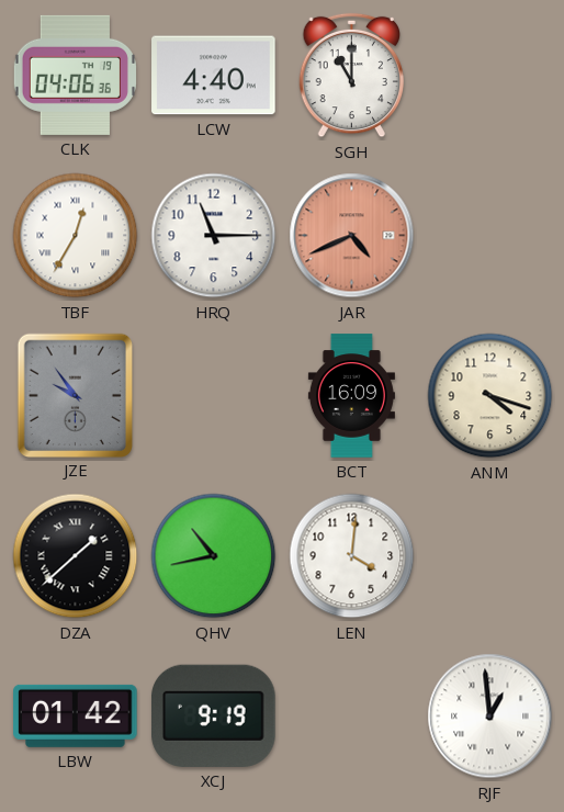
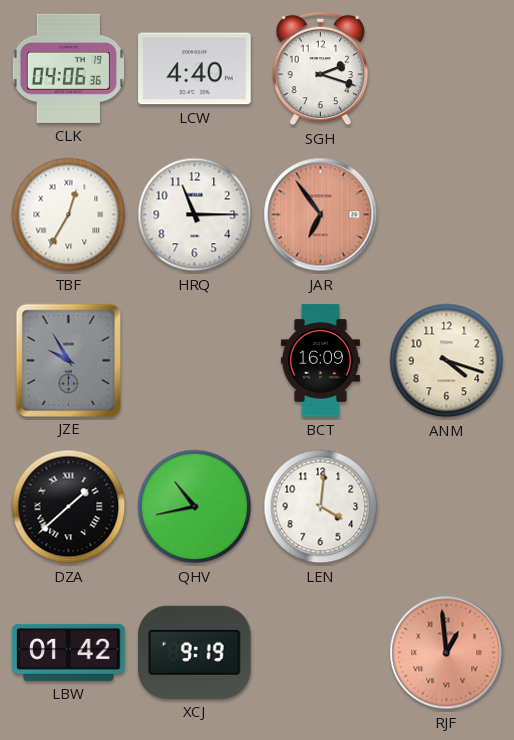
SGH: 11:00 -> 2:18 (321, 69)
JAR: 4:41 -> 6:54 (321, 215)
JZE: 9:54 -> 9:55 (68, 360)
RJF dial: white -> salmon (447, 653)
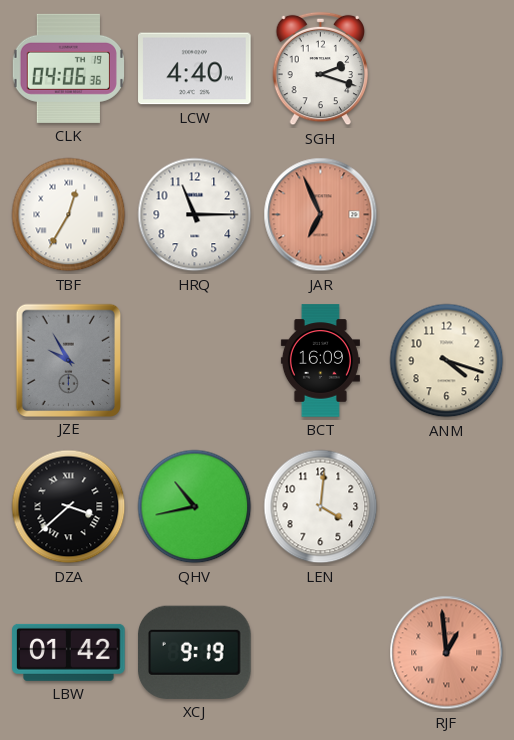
JAR: 6:54 -> 6:56 (321, 215)
DZA: 1:38 -> 3:38 (69, 507)
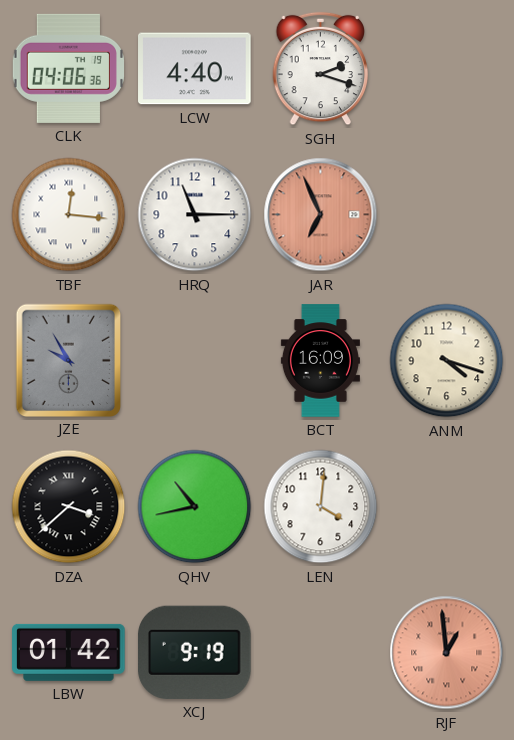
TBF: 12:35 -> 12:16 (69, 215)
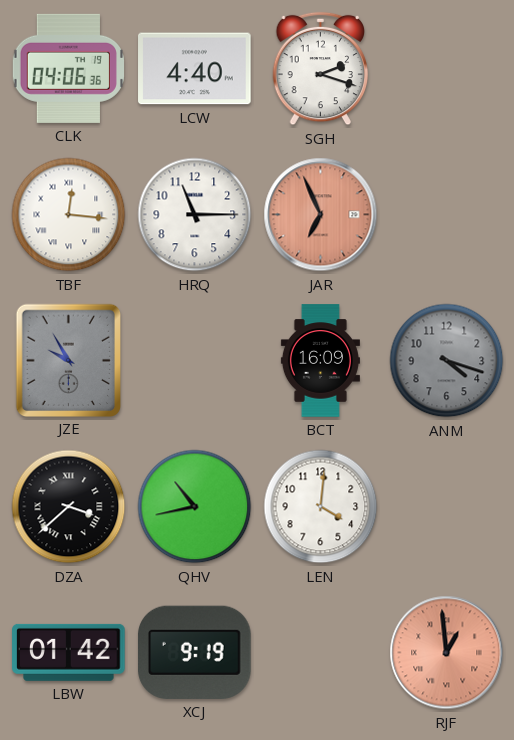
ANM dial: cream -> grey (447, 361)
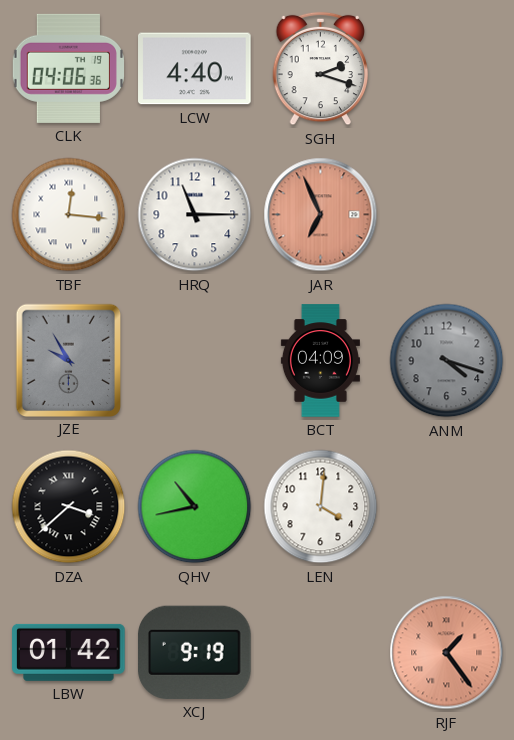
BCT: 16:09 -> 04:09 (320, 361)
RJF: 12:59 -> 1:24 (447, 653)
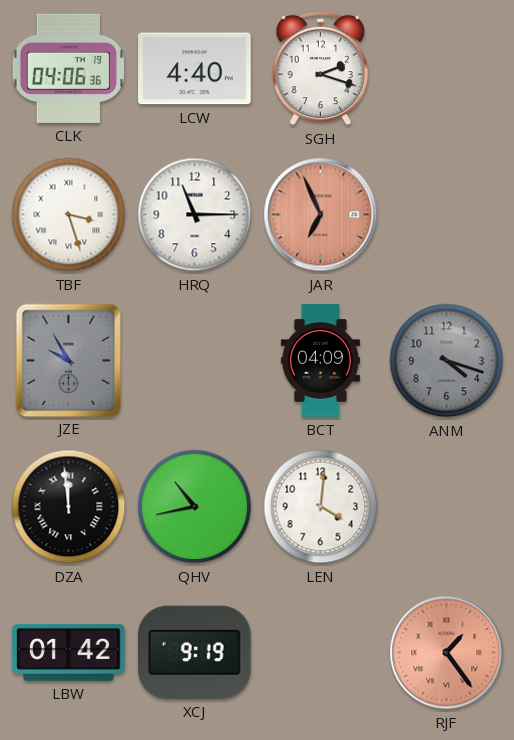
TBF: 12:16 -> 3:27 (69, 215)
DZA: 3:38 -> 11:59 (69, 507)
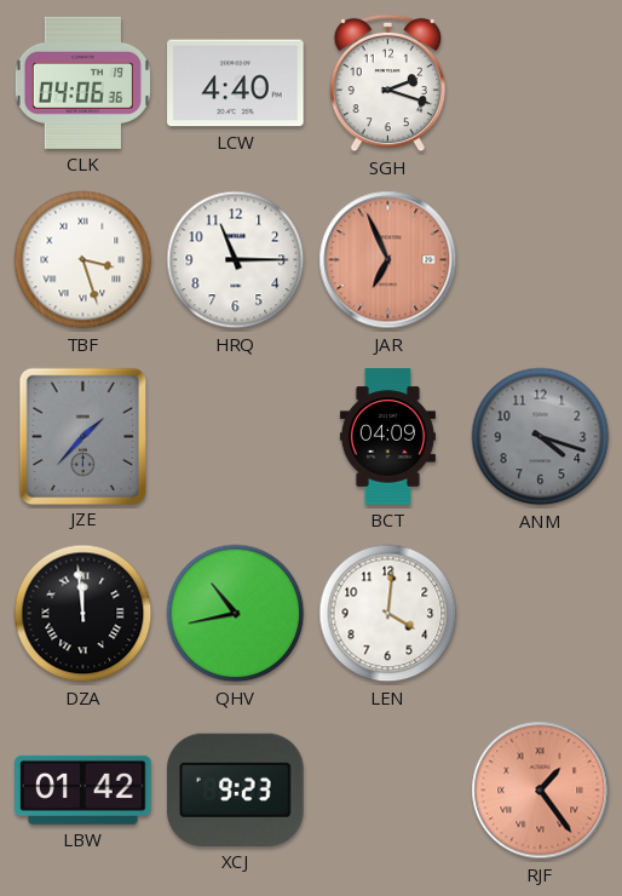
JZE: 9:55 -> 1:37 (82, 436)
XCJ: 9:19 -> 9:23 (236, 789)
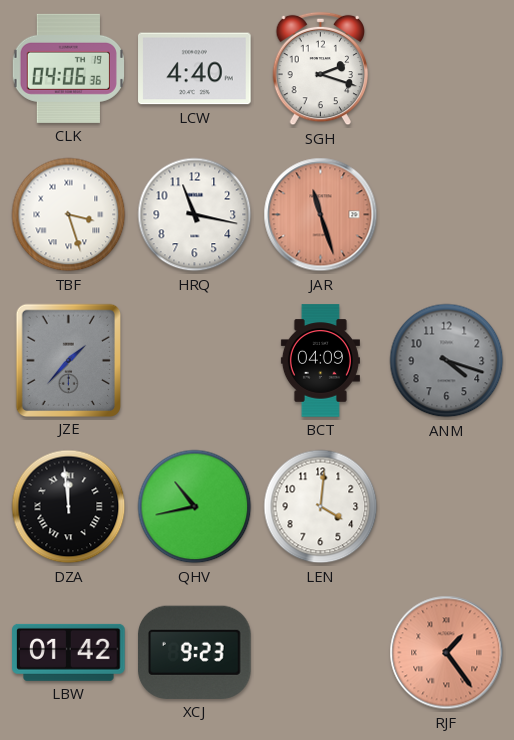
HRQ: 11:15 -> 11:17 (195, 215)
JAR: 6:56 -> 11:27 (321, 215)
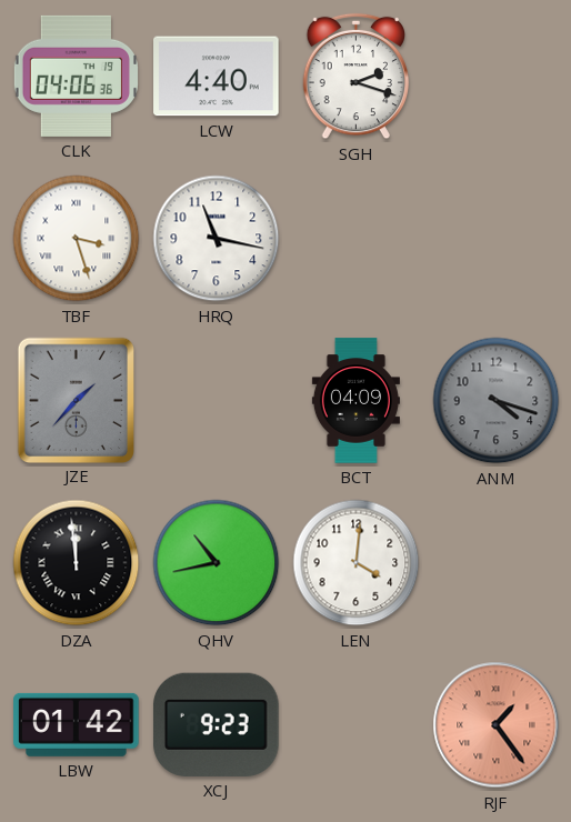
JAR: 11:27 -> none (321, 215)
